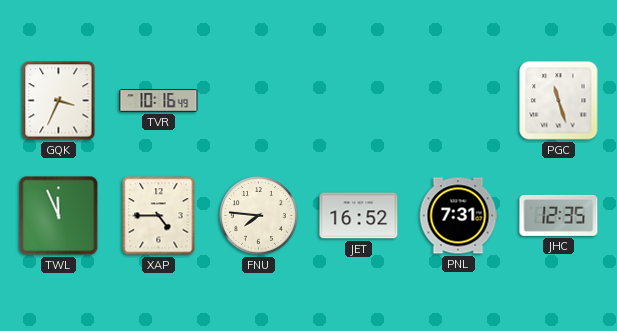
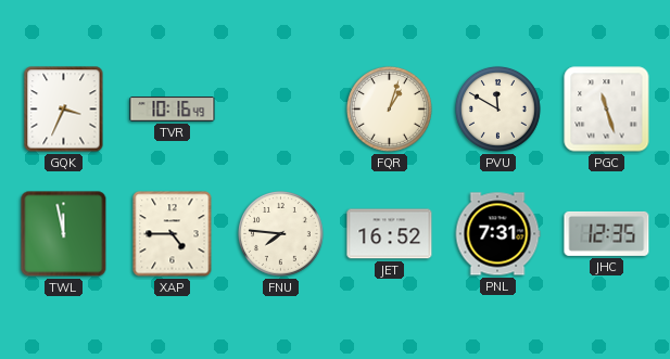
FQR: none -> 1:03 (389, 108)
PVU: none -> 11:50 (497, 108)
TWL: 11:56 -> 11:58 (64, 234)
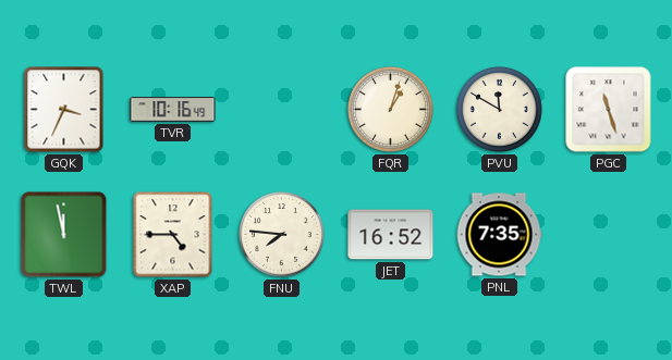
PNL: 7:31 -> 7:35 (499, 235)
JHC: 12:35 -> none (607, 233)
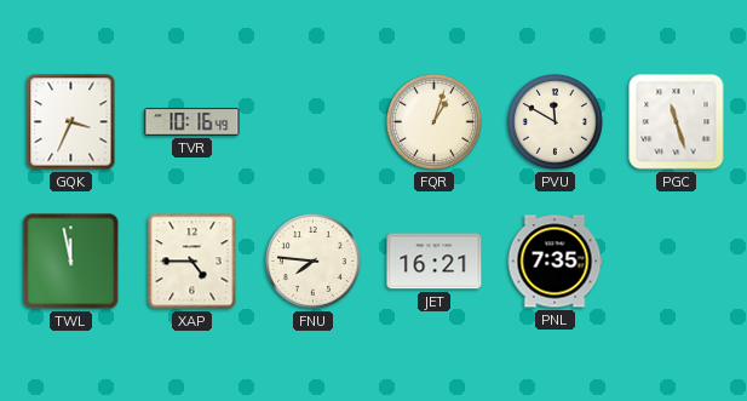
JET: 16:52 -> 16:21 (435, 262)
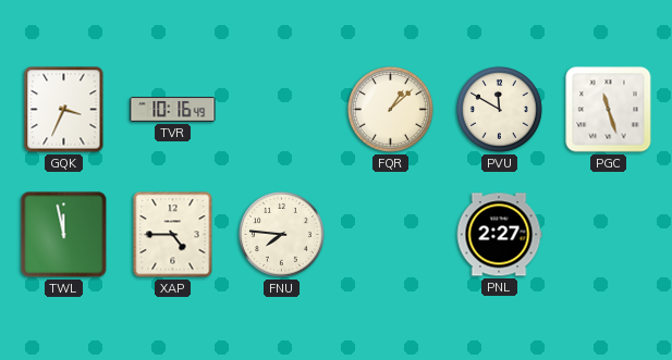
FQR: 1:03 -> 1:08 (390, 109)
JET: 16:21 -> none (435, 262)
PNL: 7:35 -> 2:27 (499, 235)
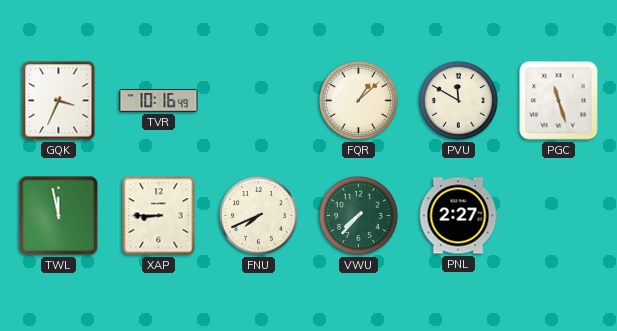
XAP: 4:45 -> 8:45 (159, 216)
FNU: 7:46 -> 7:41 (258, 215)
VWU: none -> 7:37 (358, 215)
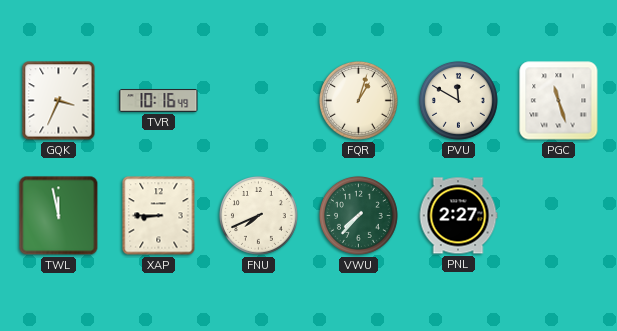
FQR: 1:08 -> 1:03 (358, 100)
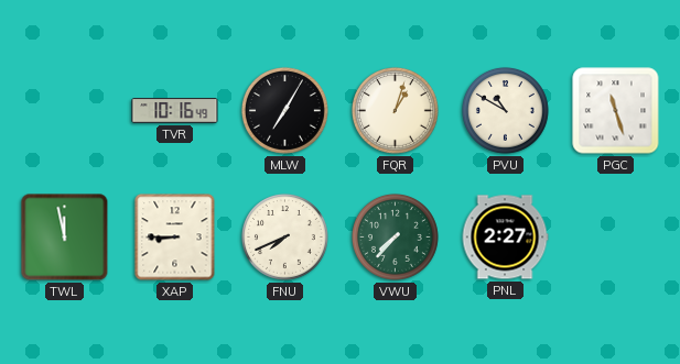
GQK: 3:34 -> none (59, 101)
MLW: none -> 7:05 (284, 110)
PVU: 11:50 -> 10:50 (505, 110)
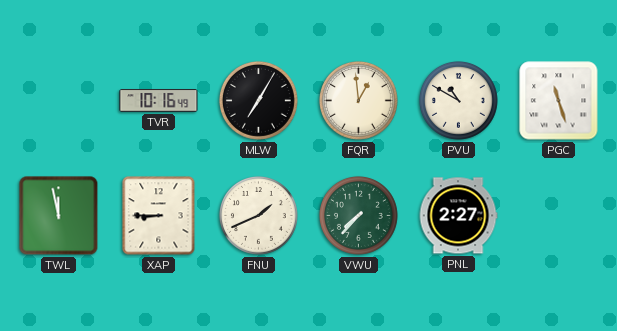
FQR: 1:03 -> 12:59 (358, 100)
FNU: 7:41 -> 1:41 (258, 215)
